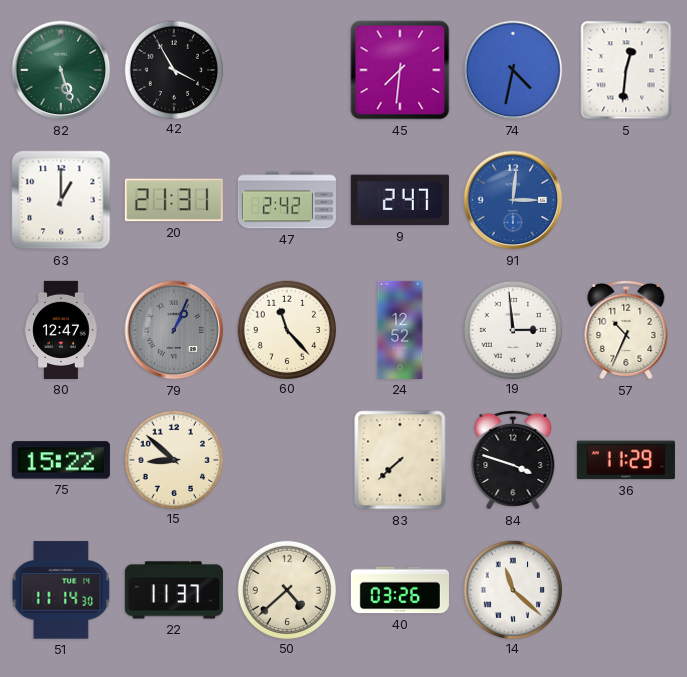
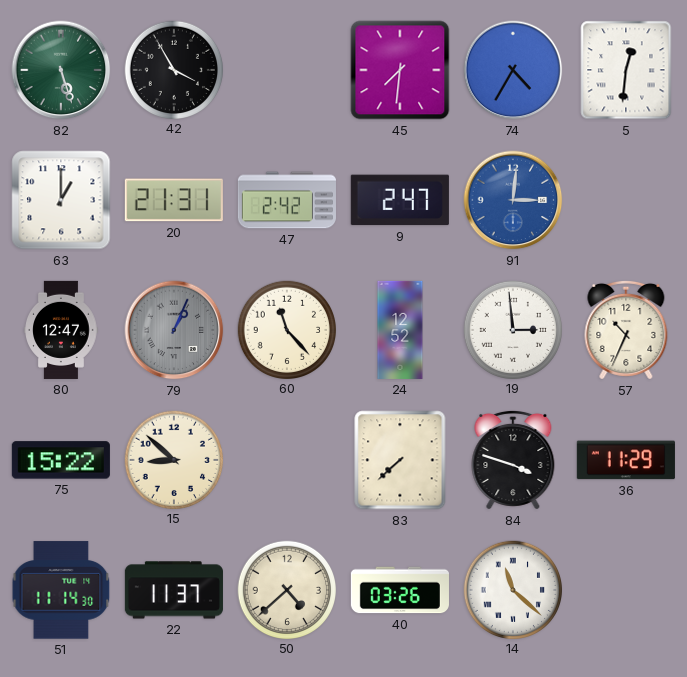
74: 4:32 -> 4:35 (513, 70)
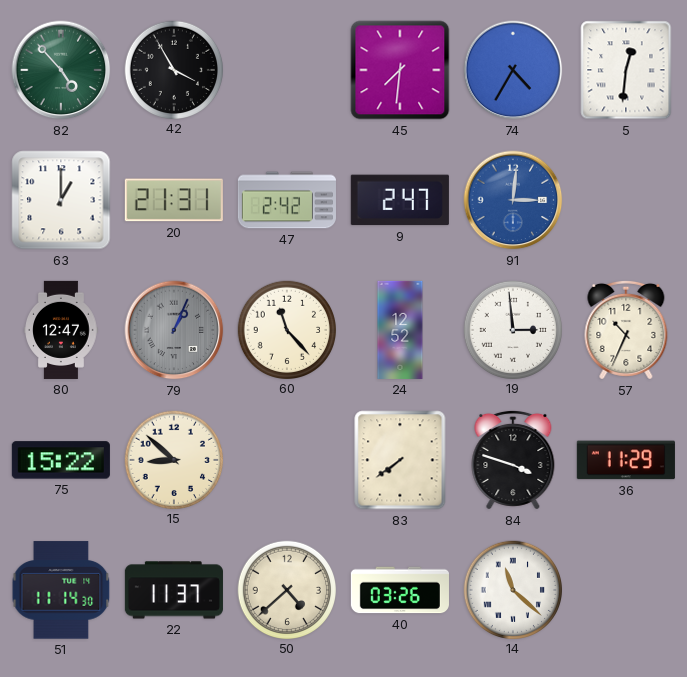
82: 5:27 -> 4:53 (61, 70)
83: 7:38 -> 7:39 (400, 460)
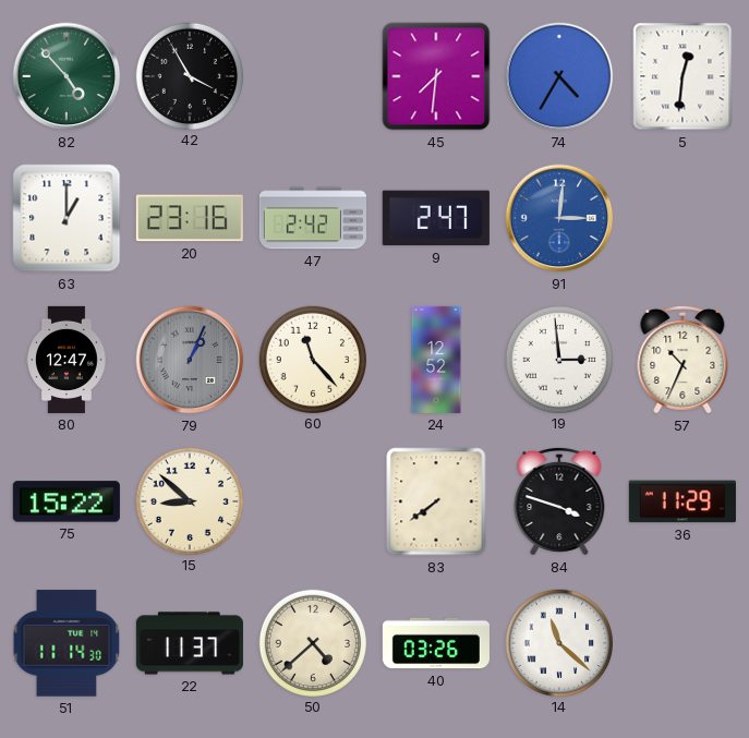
20: 21:31 -> 23:16 (190, 218)
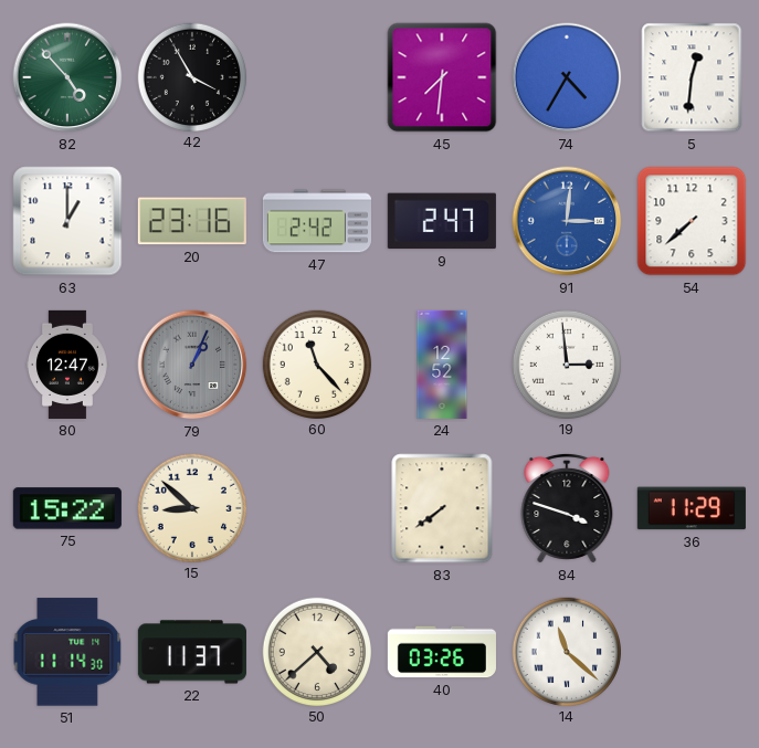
54: none -> 7:38 (692, 221)
57: 10:34 -> none (682, 360)
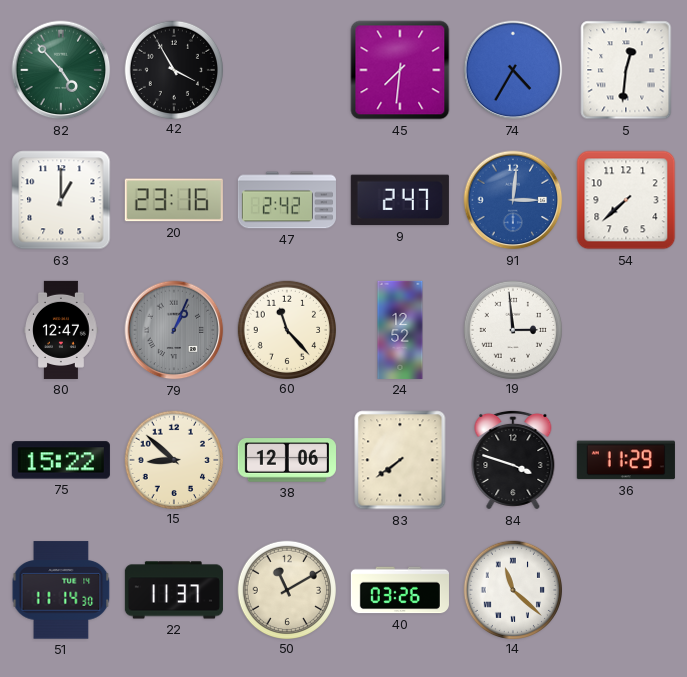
38: none -> 12:06 (287, 460)
50: 4:38 -> 11:10 (286, 589)
